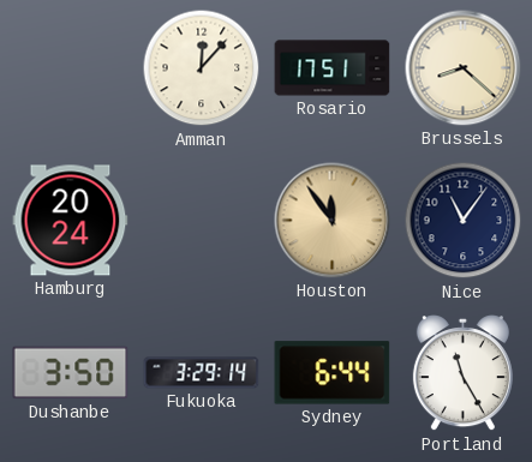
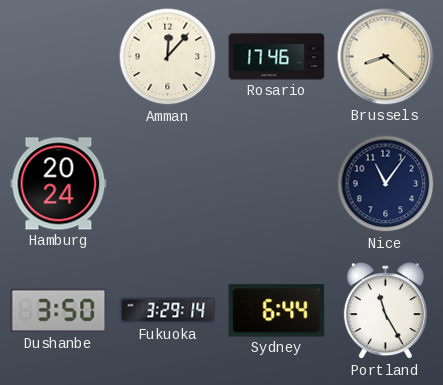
Rosario: 17:51 -> 17:46 (277, 57)
Houston: 11:54 -> none (333, 221)
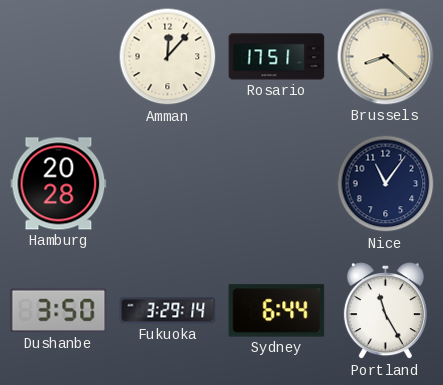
Rosario: 17:46 -> 17:51 (277, 57)
Hamburg: 20:24 -> 20:28 (59, 184)
